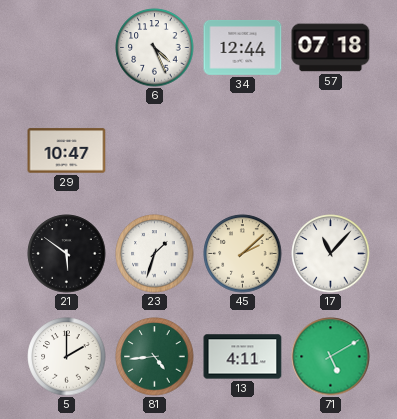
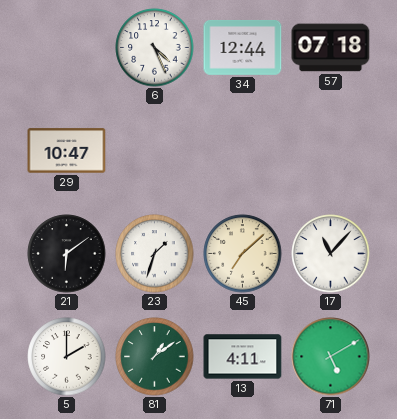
21: 5:51 -> 6:09 (67, 254)
45: 2:08 -> 7:08 (243, 254)
81: 4:44 -> 1:09 (155, 357)
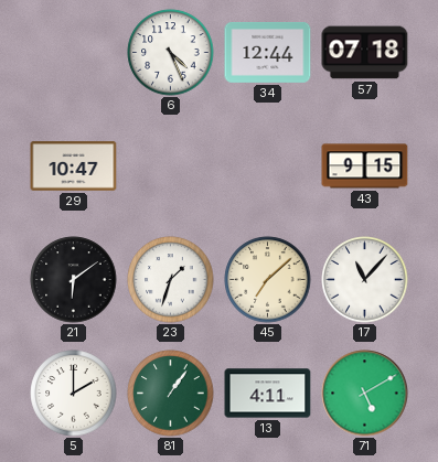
43: none -> 9:15 (365, 166)
81: 1:09 -> 1:06 (171, 394)
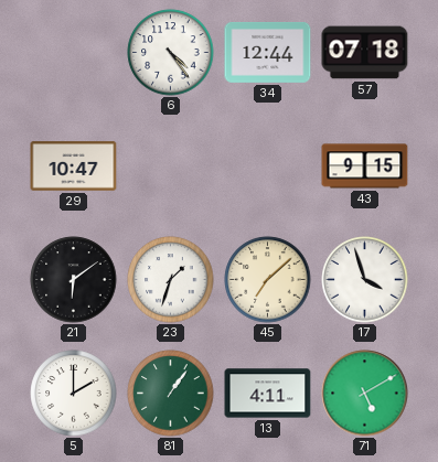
6: 4:26 -> 4:24 (171, 53)
17: 11:07 -> 3:57 (365, 280)
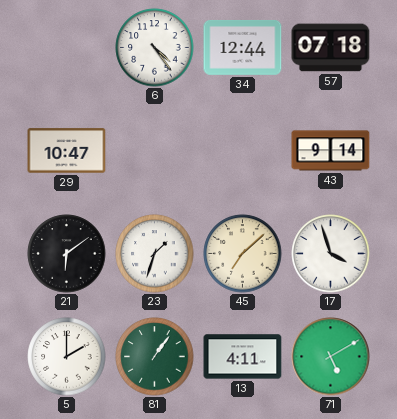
43: 9:15 -> 9:14 (331, 151)
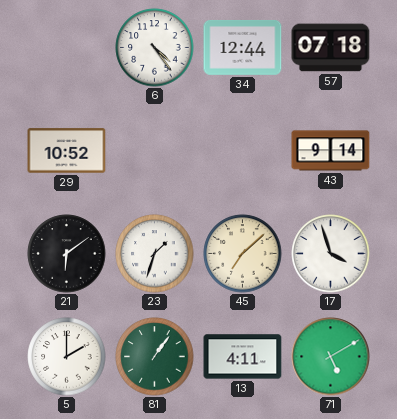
29: 10:47 -> 10:52 (67, 151)
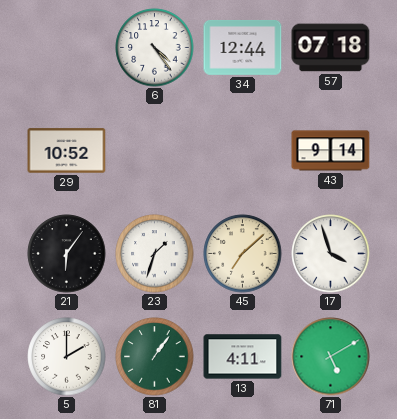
21: 6:09 -> 6:06 (67, 254)
